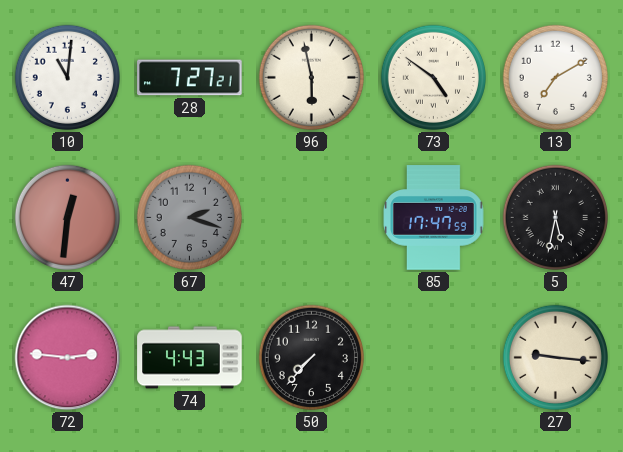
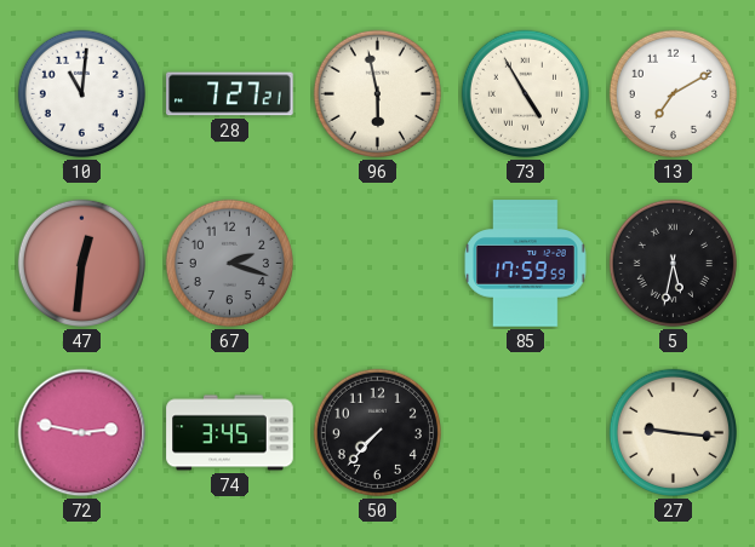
73: 4:51 -> 4:55 (525, 93)
85: 17:47 -> 17:59 (526, 264)
72: 2:46 -> 2:47 (82, 433)
74: 4:43 -> 3:45 (230, 433)
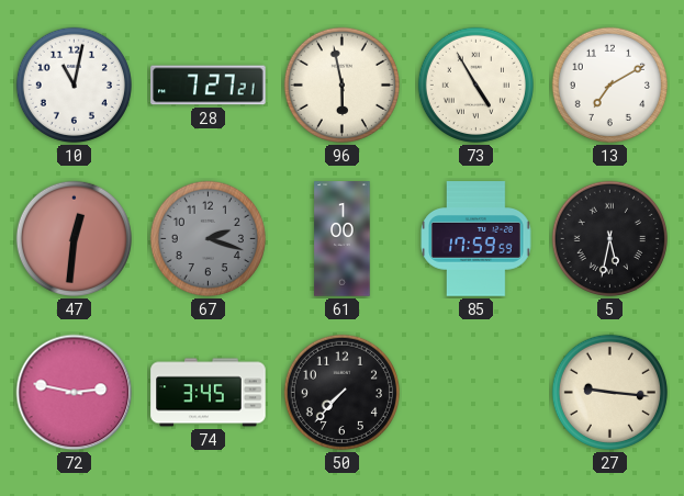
10: 11:01 -> 11:02 (74, 84)
61: none -> 1:00 (343, 239)
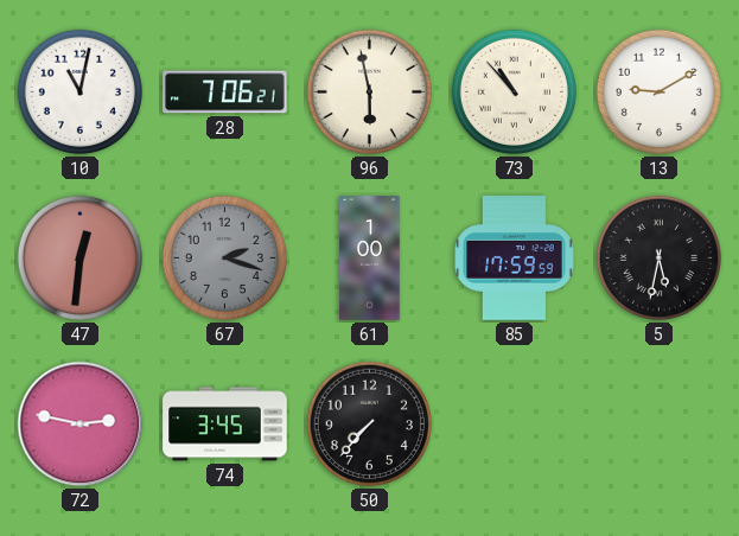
28: 7:27 -> 7:06 (225, 92)
73: 4:55 -> 10:53 (514, 91)
13: 7:10 -> 9:10 (658, 91)
27: 9:16 -> none (609, 392)
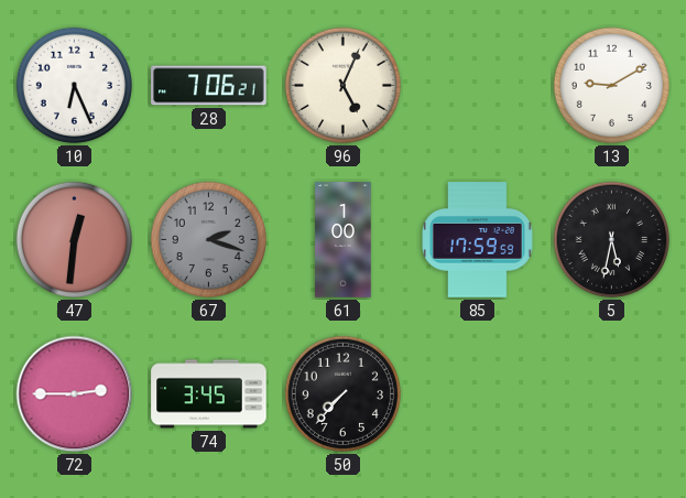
10: 11:02 -> 6:26 (74, 85)
96: 5:58 -> 5:04 (342, 85)
73: 10:53 -> none (514, 91)
72: 2:47 -> 2:45 (75, 394)
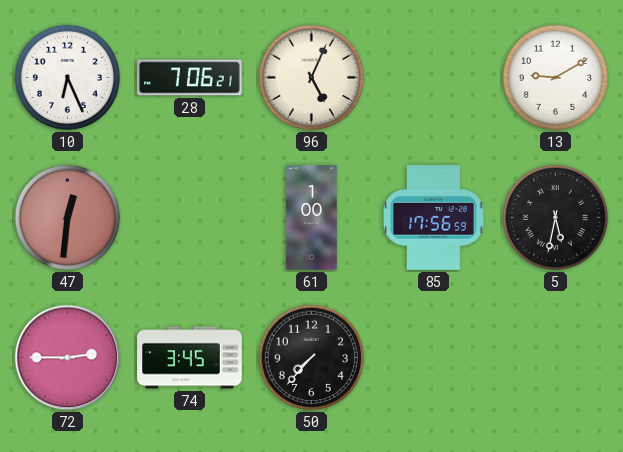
67: 2:18 -> none (208, 239)
85: 17:59 -> 17:56 (434, 218)
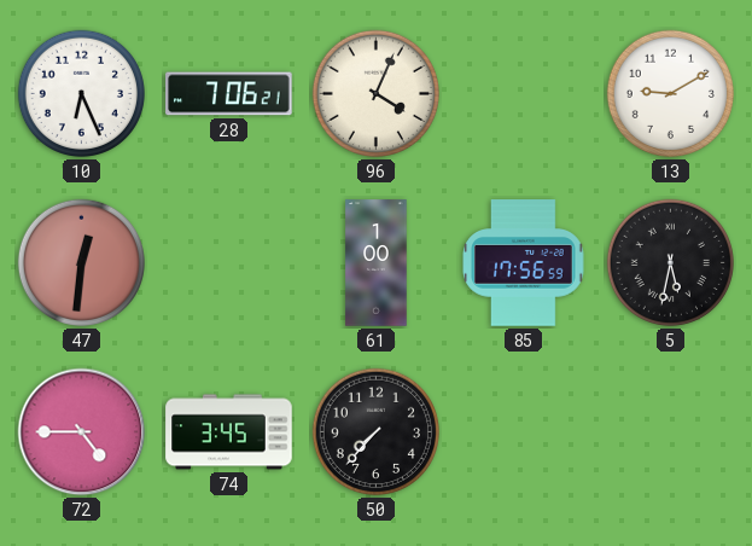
96: 5:04 -> 4:04 (375, 93)
72: 2:45 -> 4:45 (82, 432)
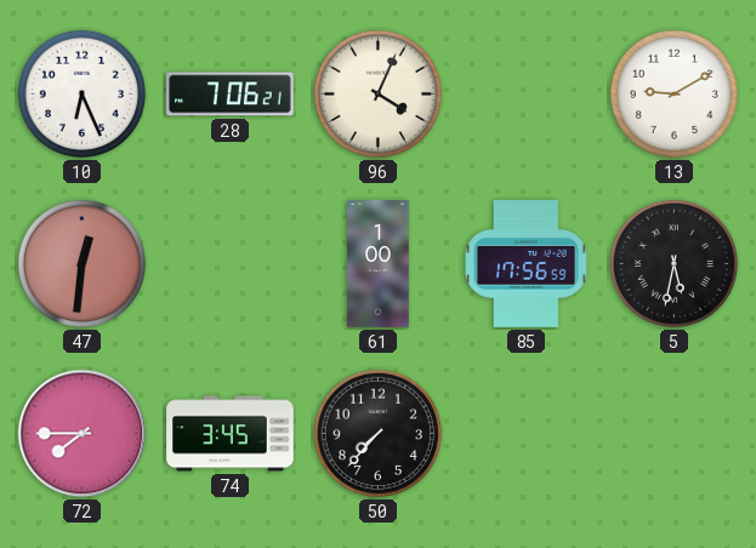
72: 4:45 -> 7:45 (83, 434)
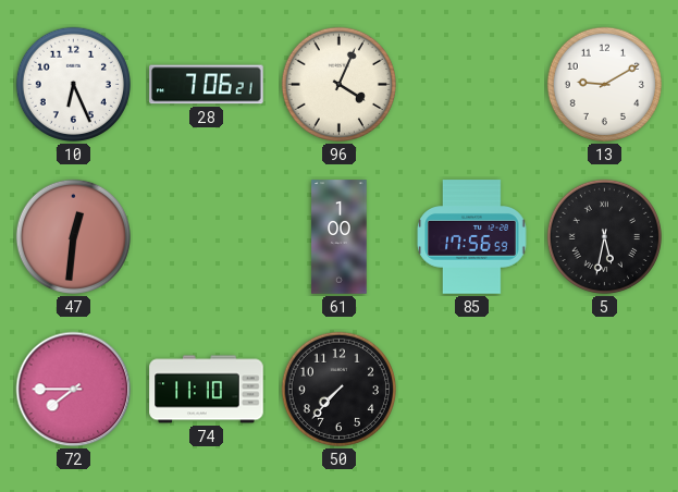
74: 3:45 -> 11:10 (207, 390)
